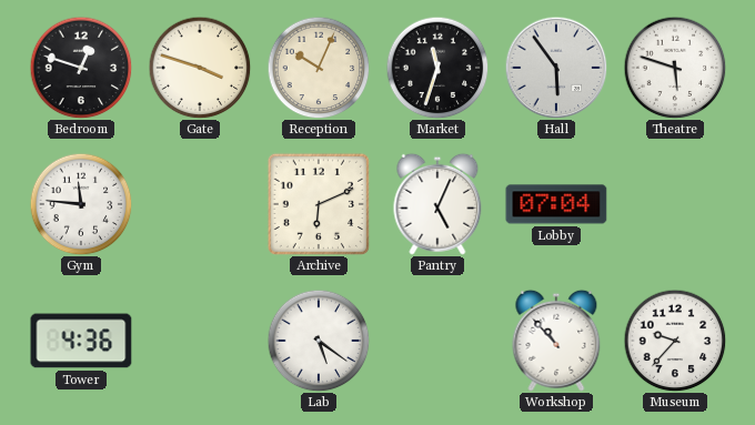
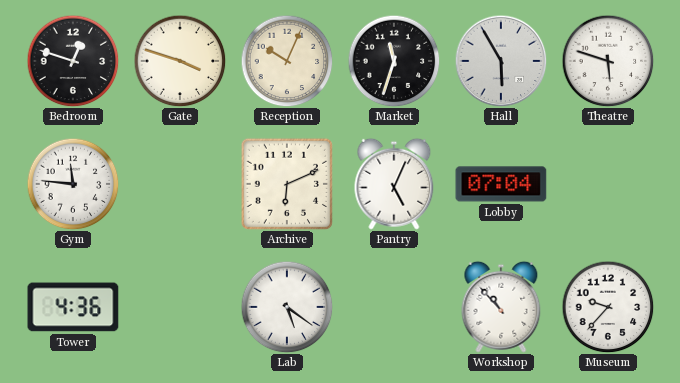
Hall: 5:54 -> 5:55 (501, 61)
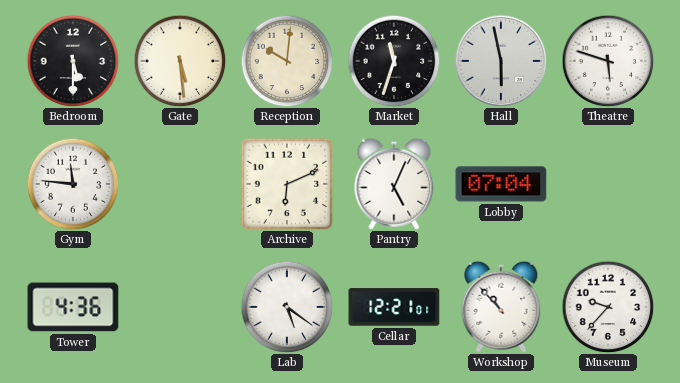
Bedroom: 12:48 -> 5:30 (73, 61)
Gate: 3:48 -> 5:29 (180, 61)
Reception: 10:04 -> 10:01 (287, 61)
Hall: 5:55 -> 5:58 (501, 61)
Cellar: none -> 12:21 (394, 307)
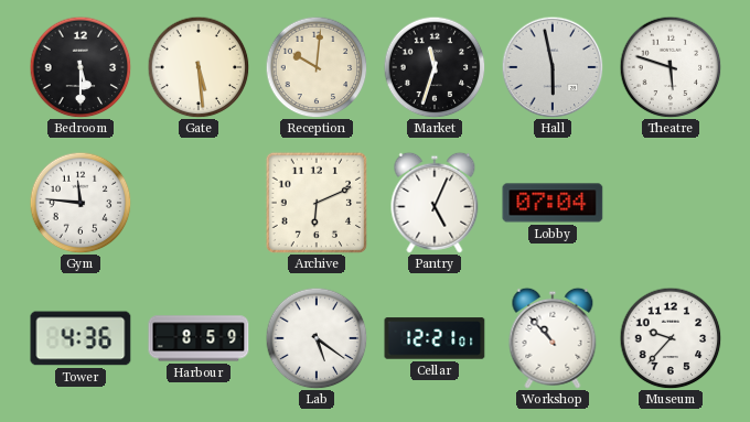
Harbour: none -> 8:59 (199, 338)
